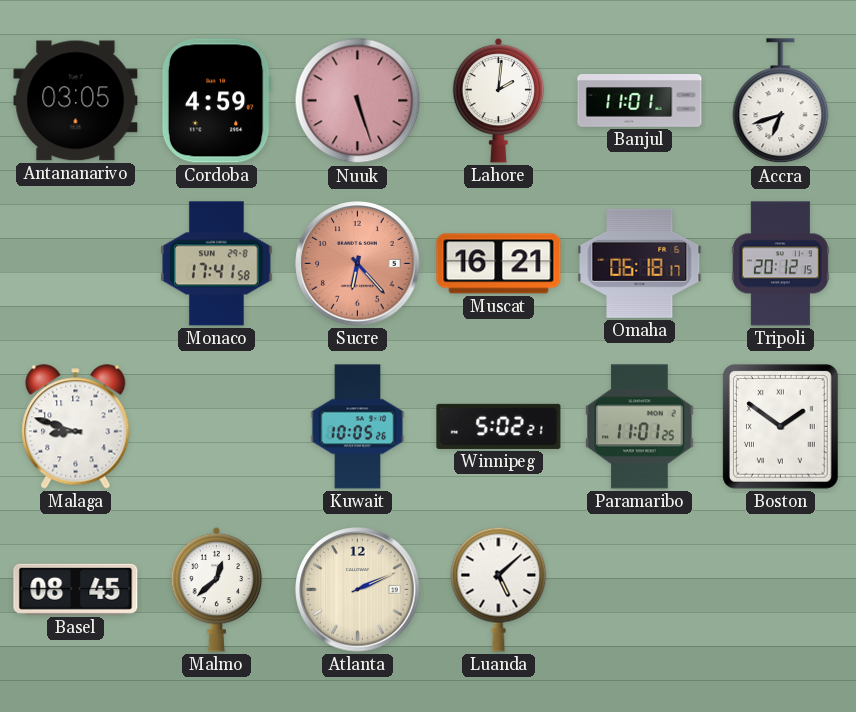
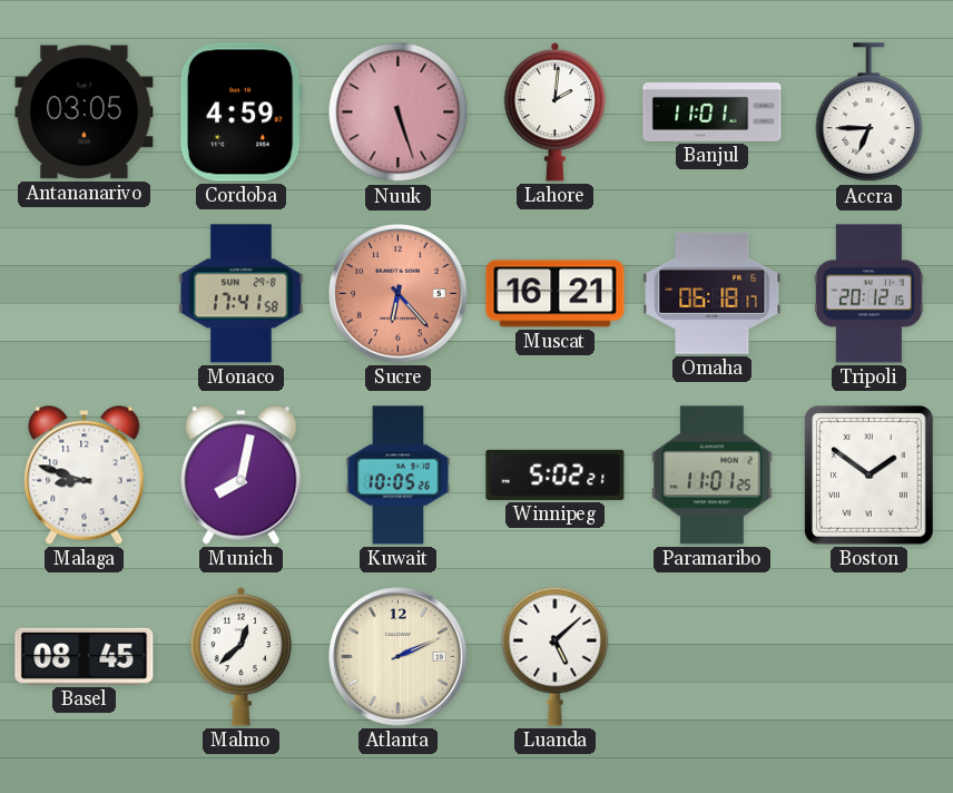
Accra: 6:42 -> 6:45 (870, 112)
Munich: none -> 8:02 (242, 476)
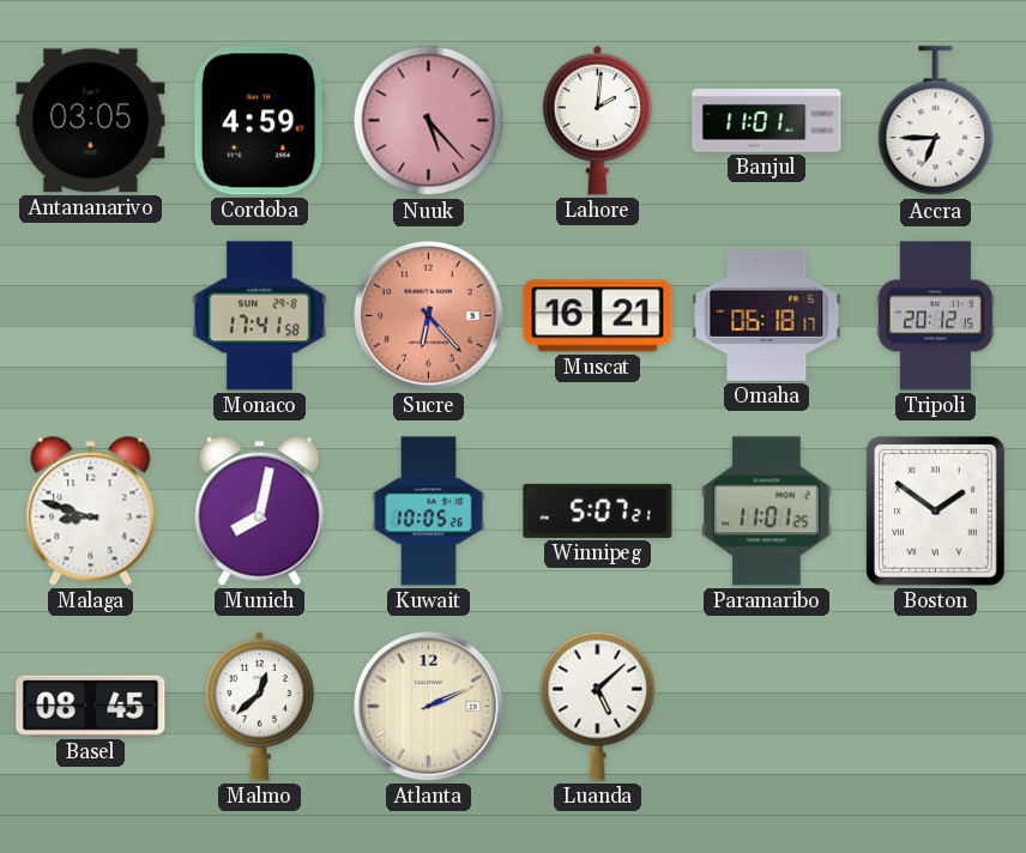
Nuuk: 5:27 -> 5:23 (429, 121)
Winnipeg: 5:02 -> 5:07 (598, 510)
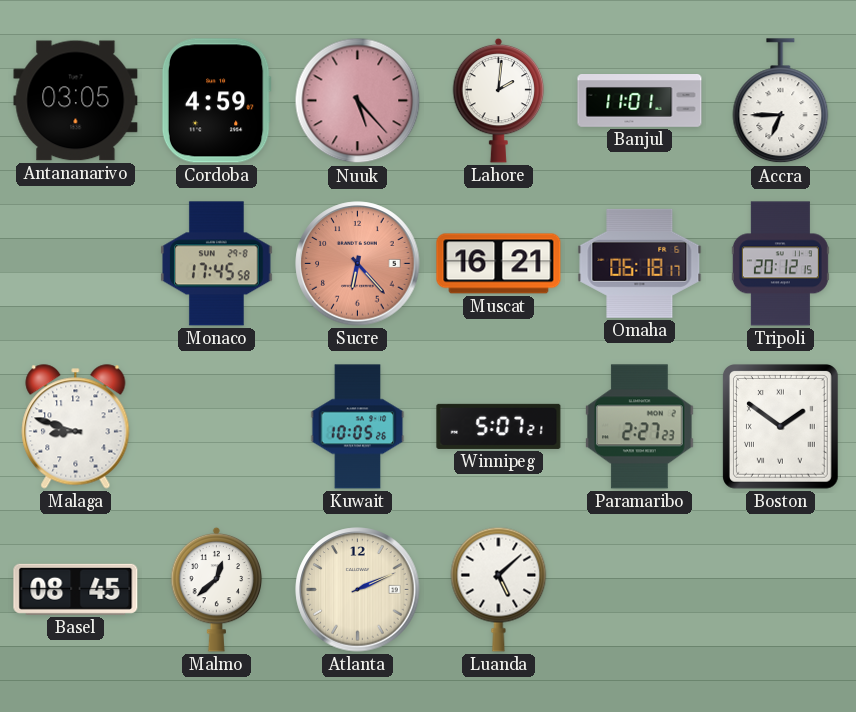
Monaco: 17:41 -> 17:45 (217, 264)
Munich: 8:02 -> none (260, 512)
Paramaribo: 11:01 -> 2:27 (640, 427)
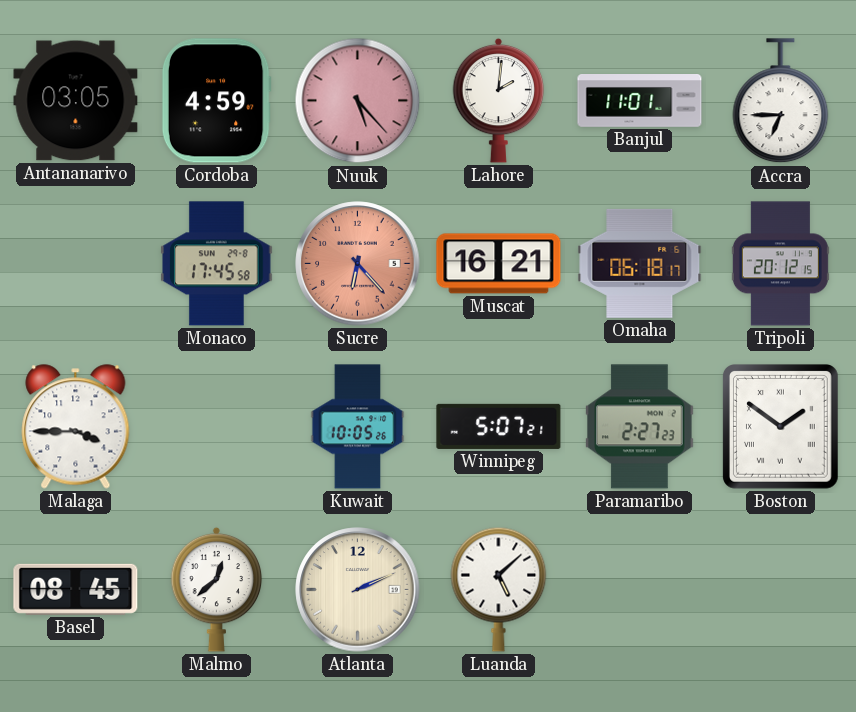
Malaga: 8:48 -> 3:45 (76, 427)
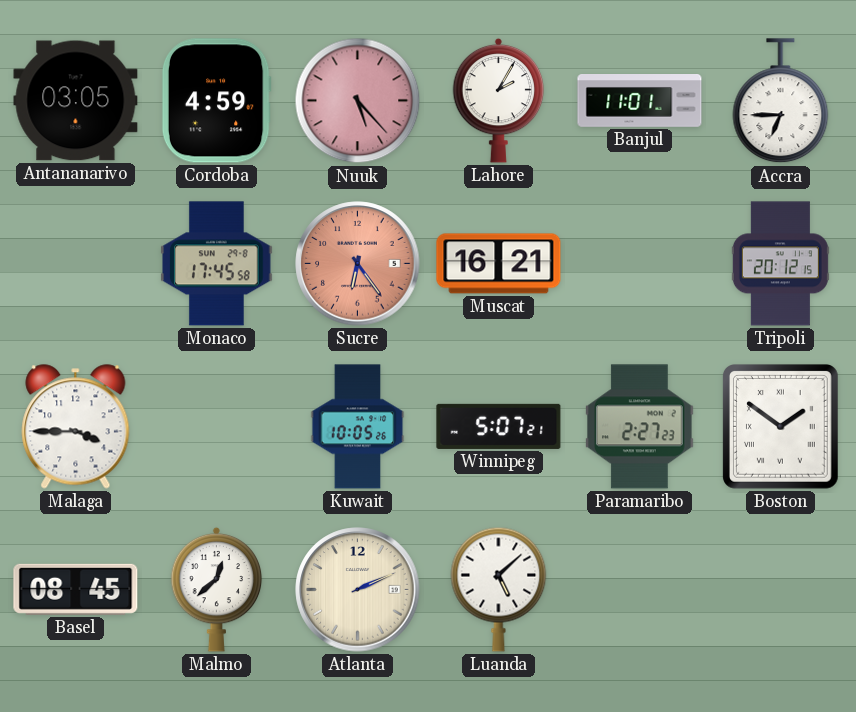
Lahore: 2:01 -> 2:05 (499, 100)
Sucre: 6:23 -> 6:24 (358, 264)
Omaha: 06:18 -> none (640, 263)
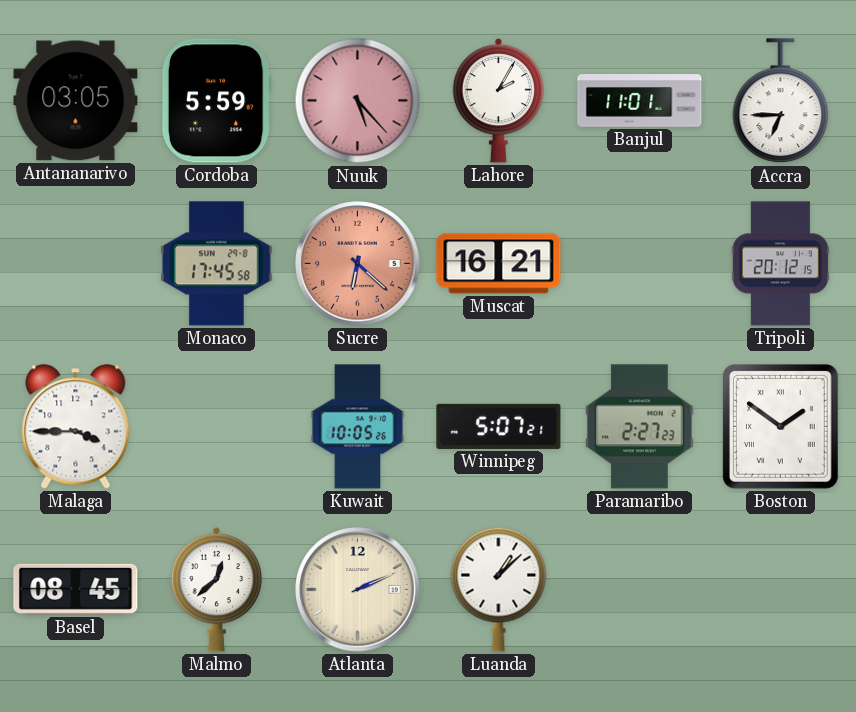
Cordoba: 4:59 -> 5:59 (216, 101)
Sucre: 6:24 -> 6:22 (358, 264)
Luanda: 5:08 -> 1:08 (499, 589)
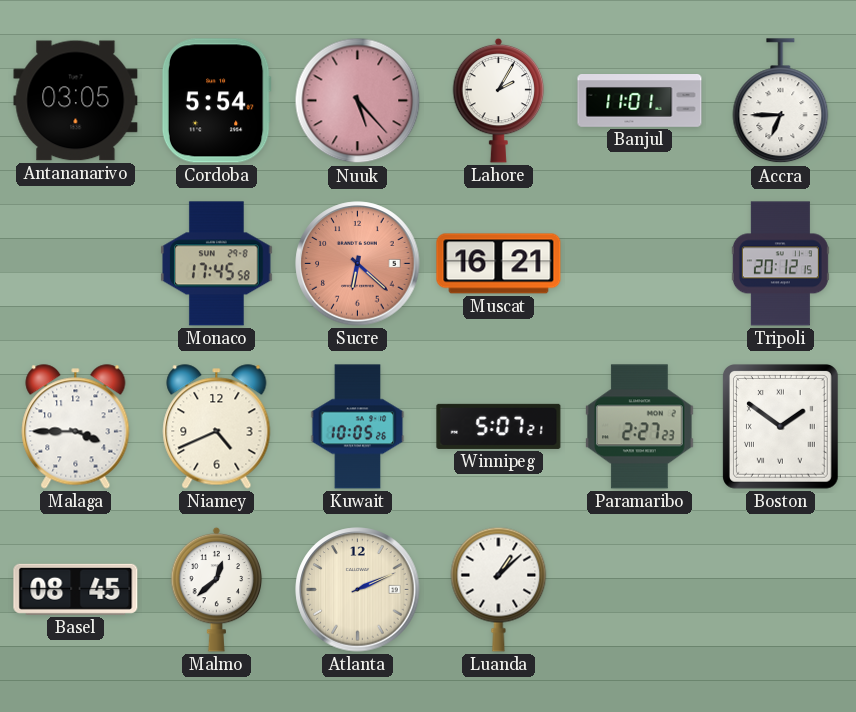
Cordoba: 5:59 -> 5:54 (216, 101)
Niamey: none -> 4:41 (217, 427)
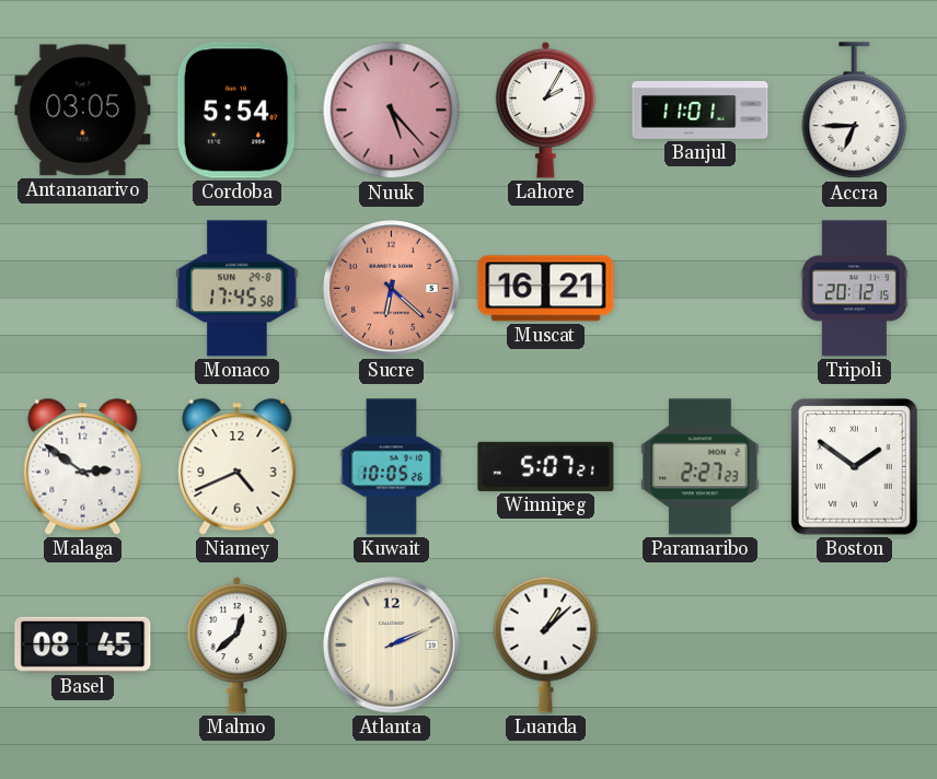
Malaga: 3:45 -> 2:51 (83, 467)
